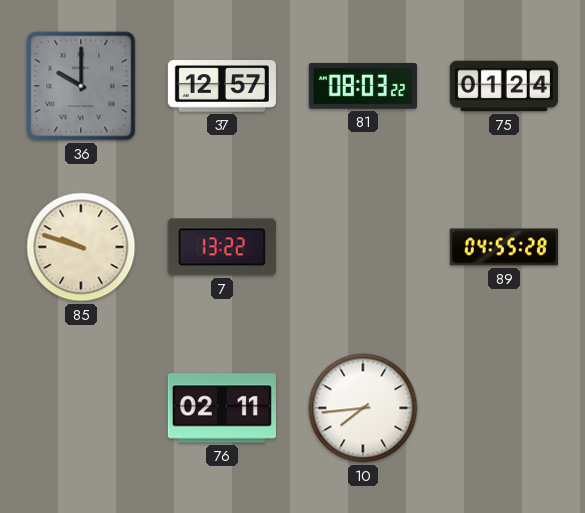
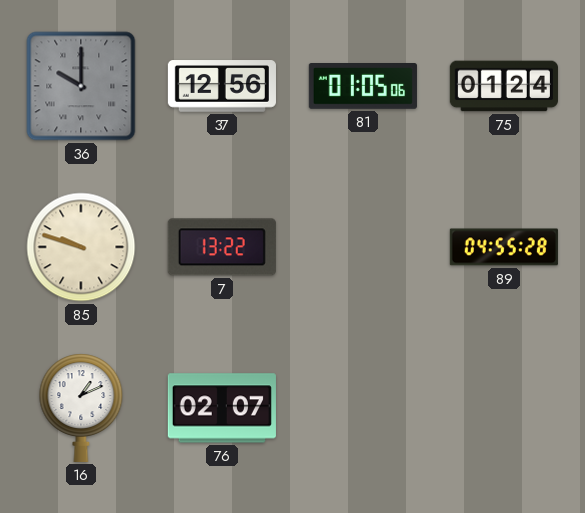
37: 12:57 -> 12:56 (222, 86)
81: 08:03 -> 01:05 (363, 87)
16: none -> 1:11 (81, 408)
76: 02:11 -> 02:07 (222, 408)
10: 7:44 -> none (363, 408)
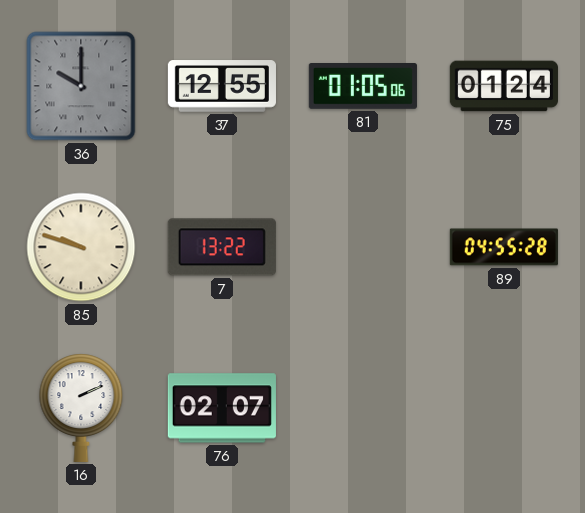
37: 12:56 -> 12:55 (222, 86)
16: 1:11 -> 2:11 (81, 408)
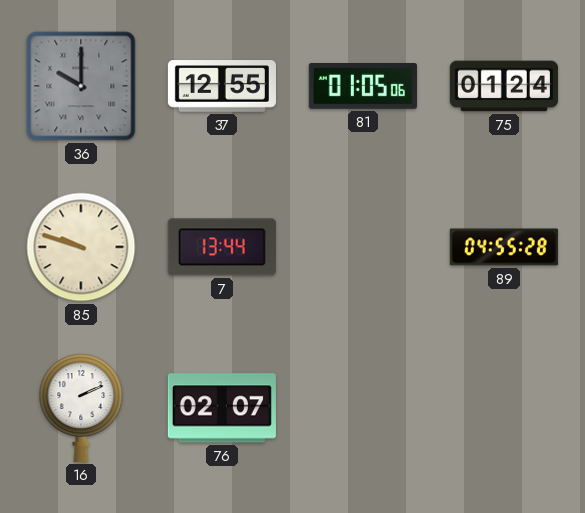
7: 13:22 -> 13:44 (222, 247)
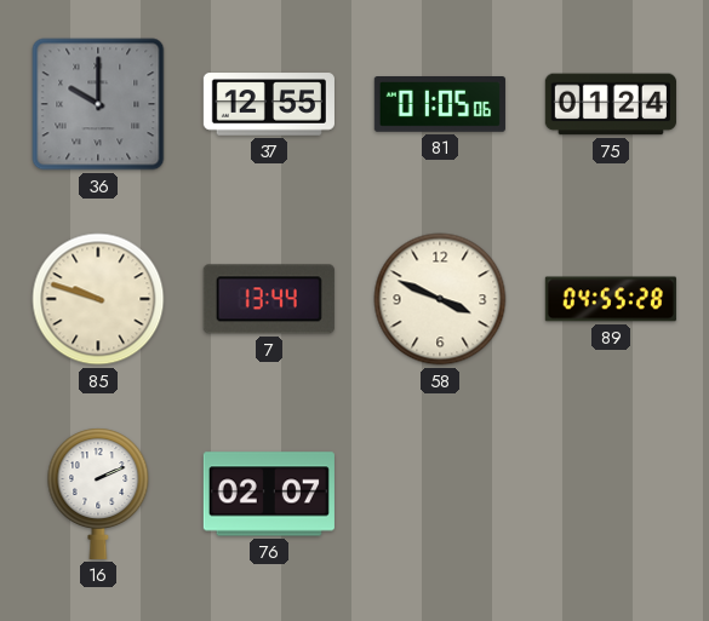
58: none -> 3:49 (440, 299)
